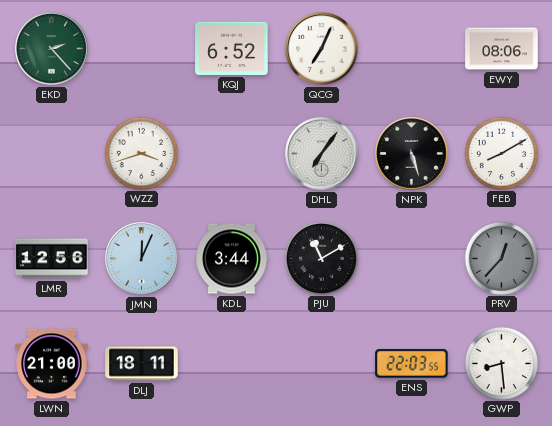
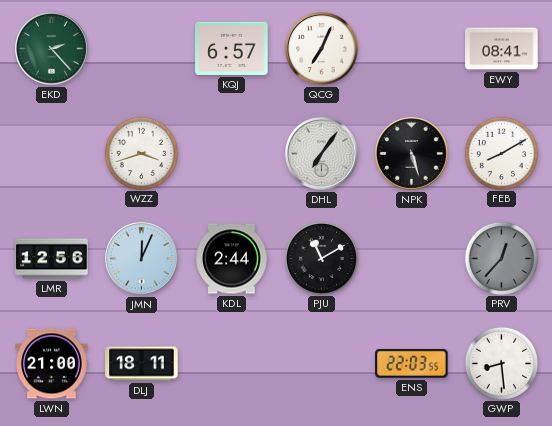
KQJ: 6:52 -> 6:57 (232, 48)
EWY: 08:06 -> 08:41 (502, 49)
KDL: 3:44 -> 2:44 (232, 259)
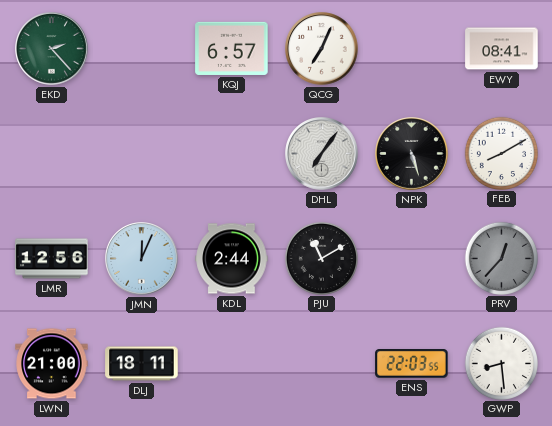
WZZ: 3:42 -> none (141, 153)
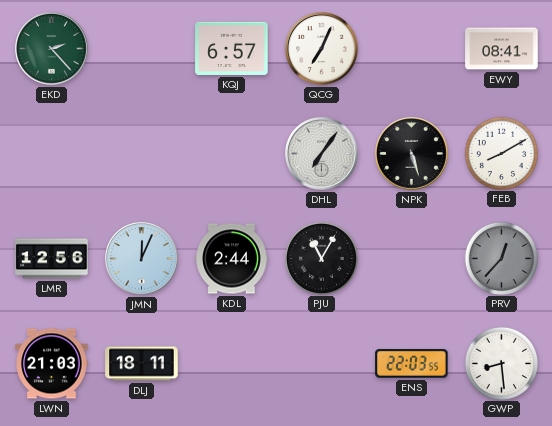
PJU: 11:10 -> 11:05 (321, 258)
LWN: 21:00 -> 21:03 (52, 364)
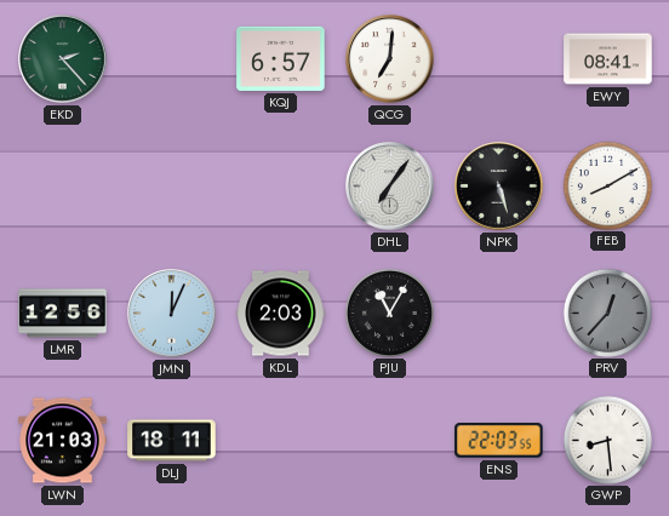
QCG: 7:04 -> 7:01 (390, 59)
KDL: 2:44 -> 2:03 (281, 314)
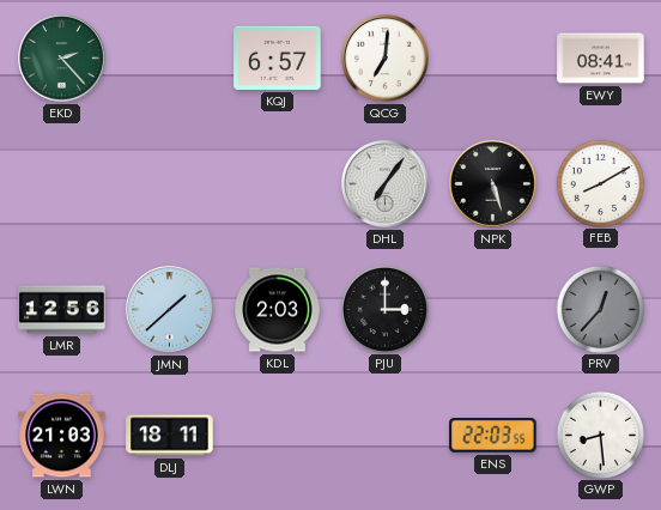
JMN: 12:04 -> 1:38 (170, 310)
PJU: 11:05 -> 3:00 (384, 309)
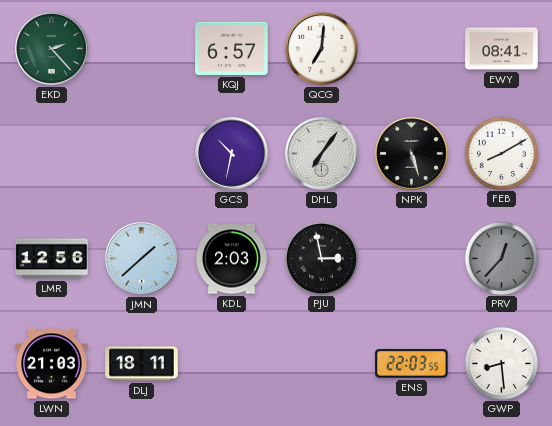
GCS: none -> 10:32 (232, 154)
PJU: 3:00 -> 2:58 (321, 258)
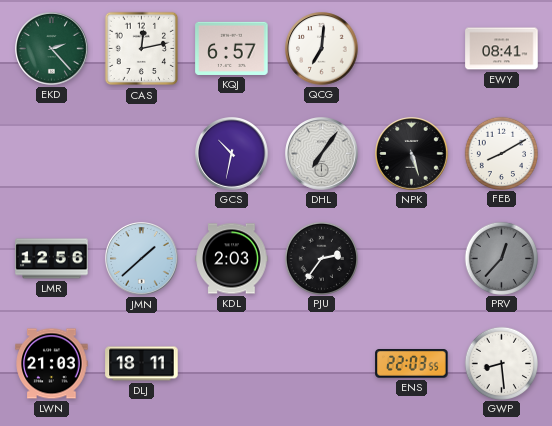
CAS: none -> 12:13 (142, 49)
PJU: 2:58 -> 2:36 (321, 258)
